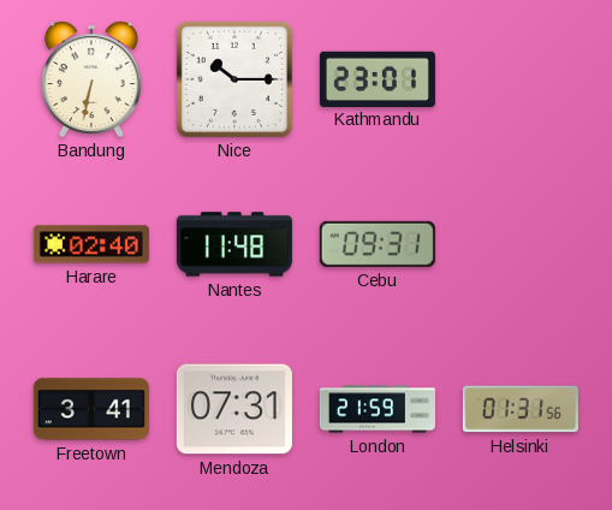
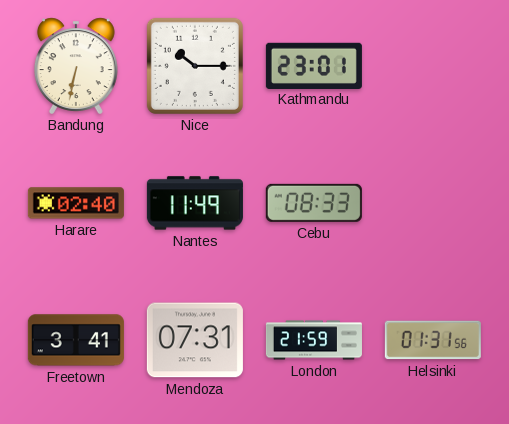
Nantes: 11:48 -> 11:49 (195, 203)
Cebu: 09:31 -> 08:33 (314, 203)
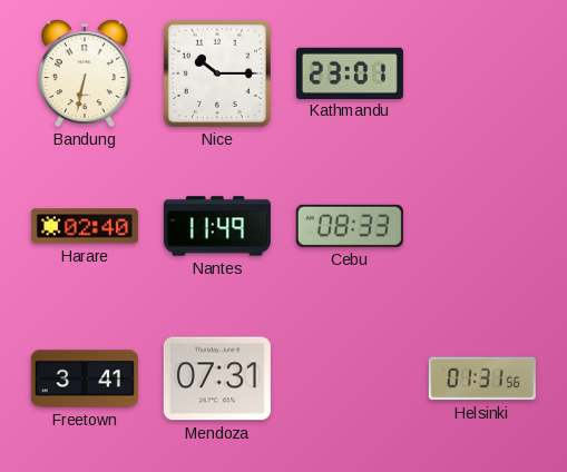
London: 21:59 -> none (314, 340)
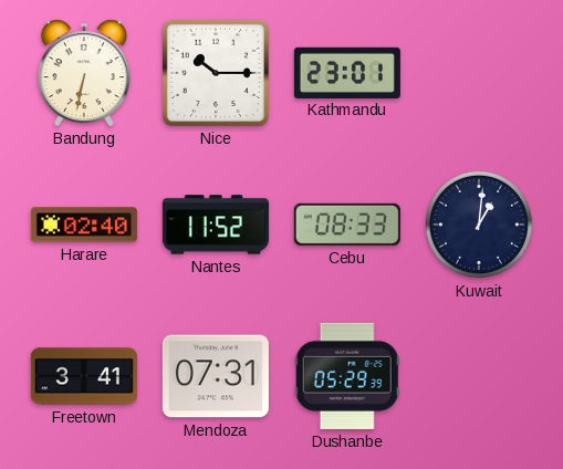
Nantes: 11:49 -> 11:52 (216, 225)
Kuwait: none -> 1:01 (479, 225)
Dushanbe: none -> 05:29 (347, 376)
Helsinki: 01:31 -> none (482, 378)
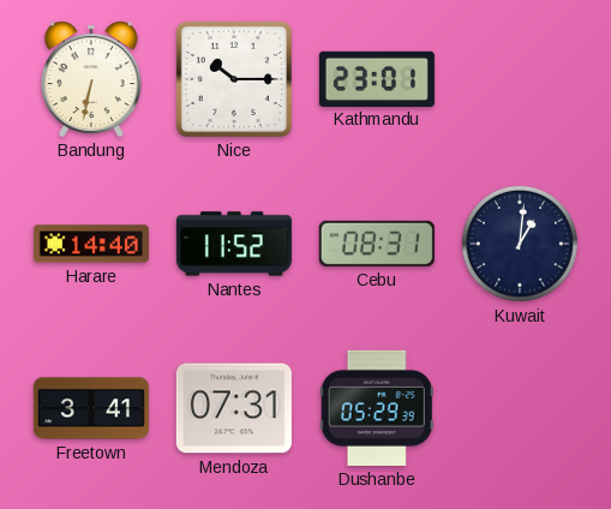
Harare: 02:40 -> 14:40 (91, 244)
Cebu: 08:33 -> 08:31 (377, 244)
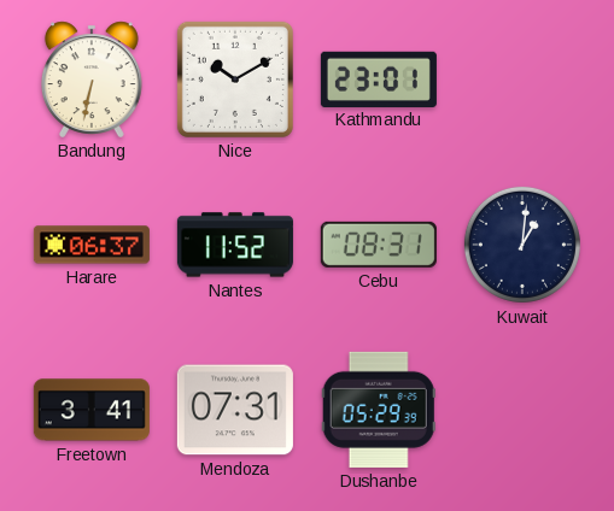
Nice: 10:15 -> 10:10 (235, 80)
Harare: 14:40 -> 06:37 (92, 245)
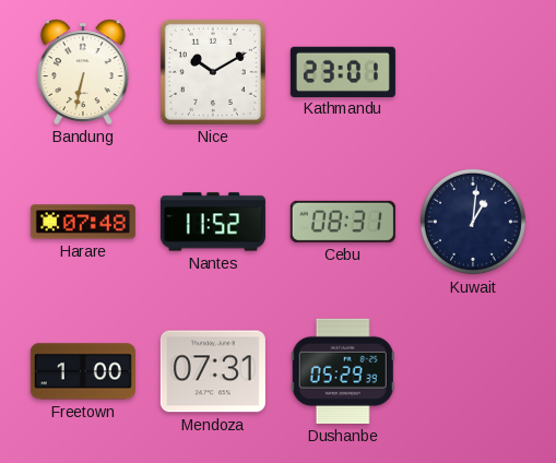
Harare: 06:37 -> 07:48 (83, 222)
Freetown: 3:41 -> 1:00 (83, 371)
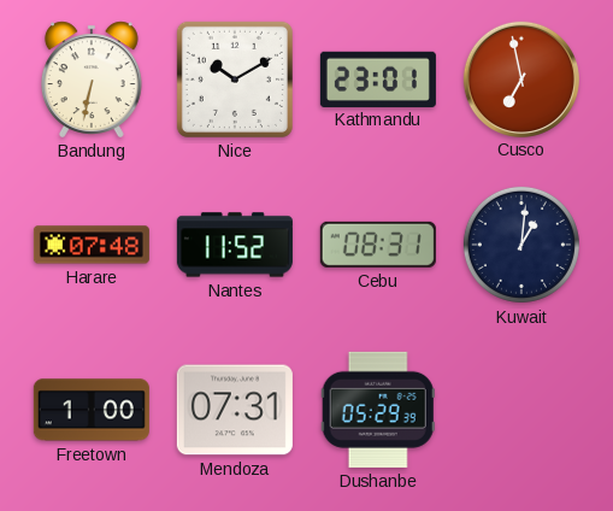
Cusco: none -> 6:58 (520, 78)
